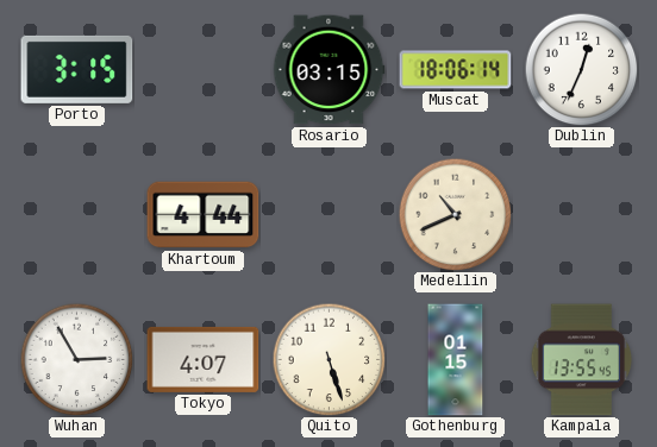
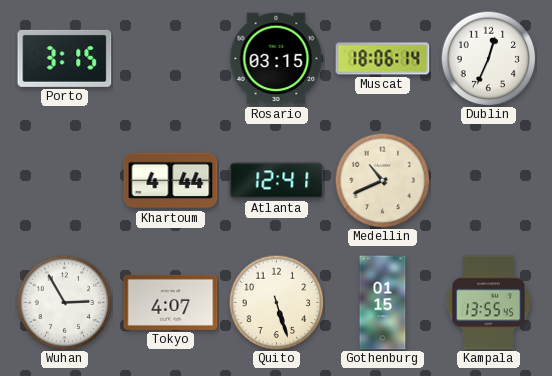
Atlanta: none -> 12:41 (277, 181)
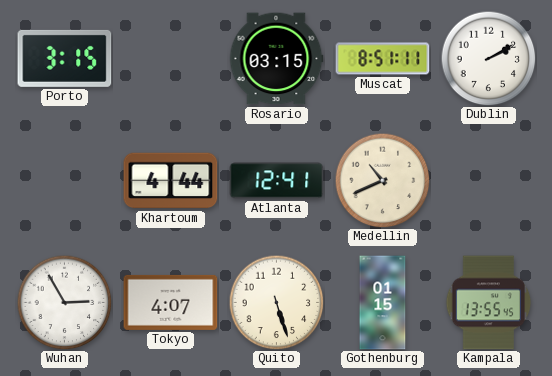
Muscat: 18:06 -> 8:51 (383, 59)
Dublin: 12:34 -> 2:10 (488, 58)
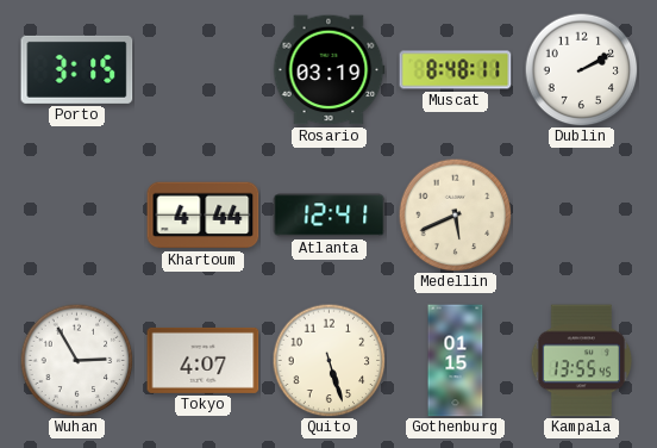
Rosario: 03:15 -> 03:19 (328, 70)
Muscat: 8:51 -> 8:48 (456, 70)
Medellin: 10:41 -> 5:41 (455, 214)
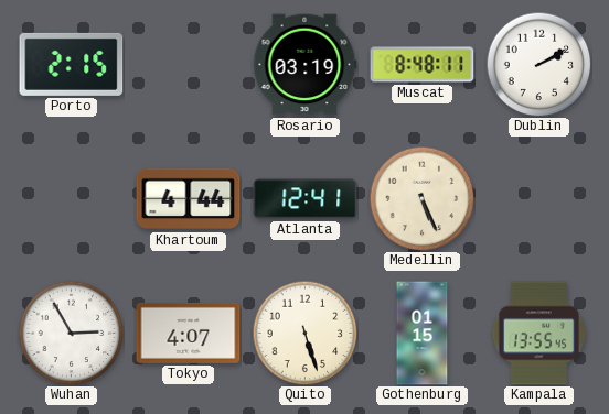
Porto: 3:15 -> 2:15 (72, 64)
Medellin: 5:41 -> 5:26 (421, 198)
